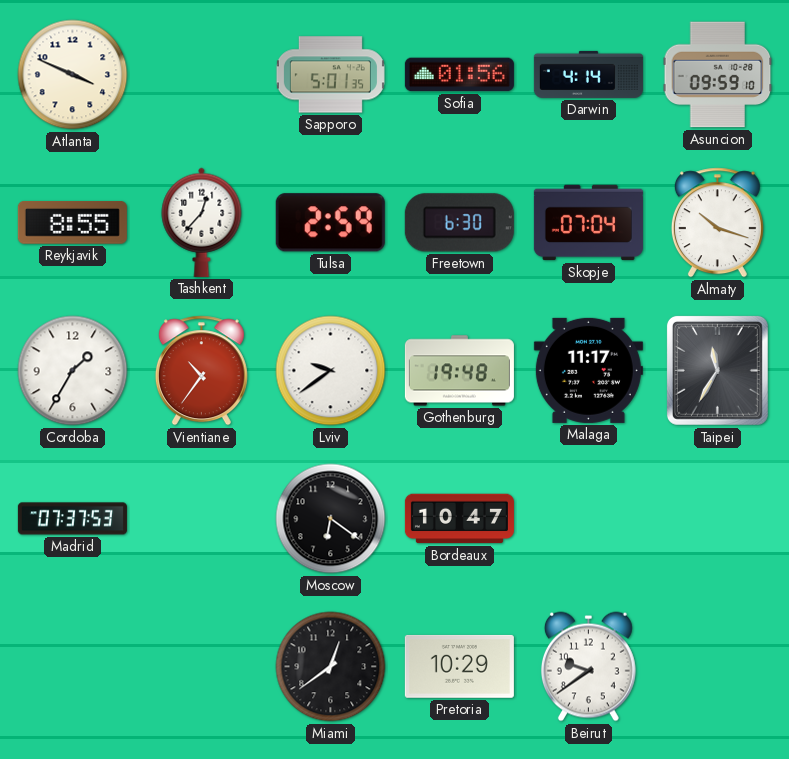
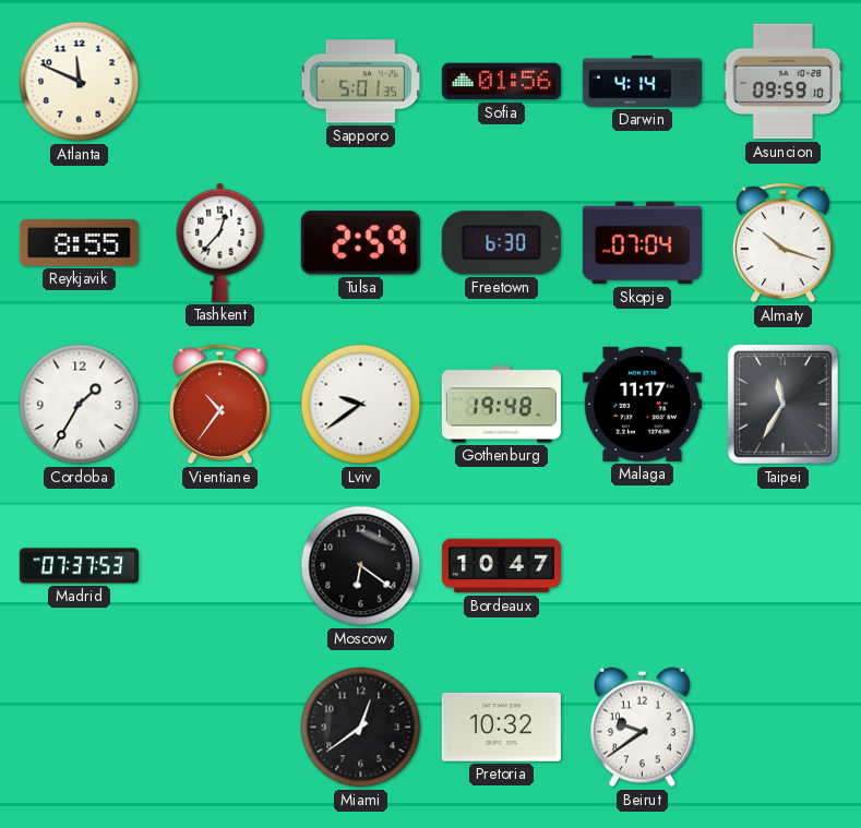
Atlanta: 3:49 -> 11:49 (80, 82)
Pretoria: 10:29 -> 10:32 (501, 727)
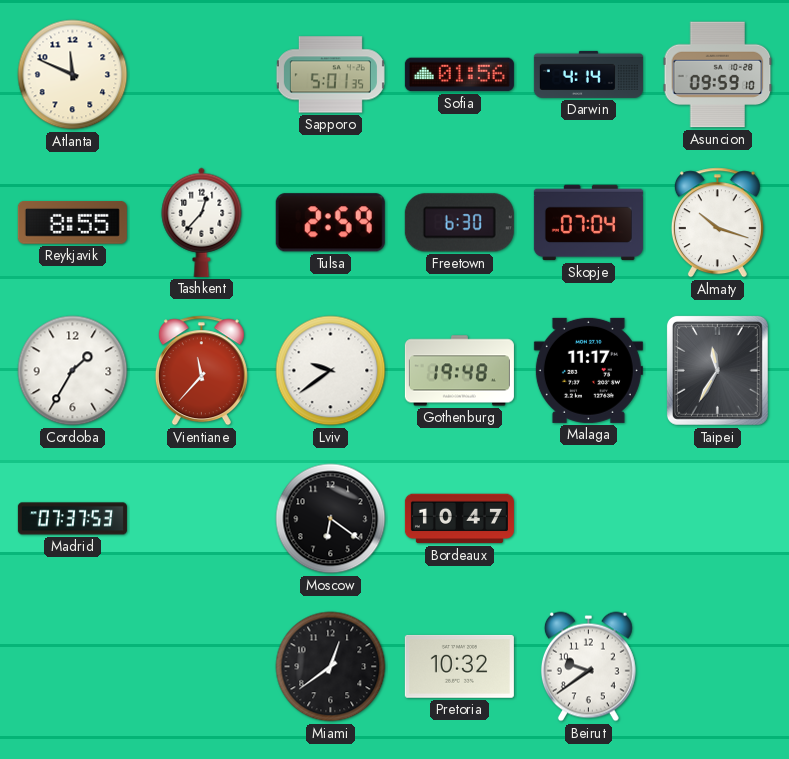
Vientiane: 10:36 -> 11:37 (201, 371)
